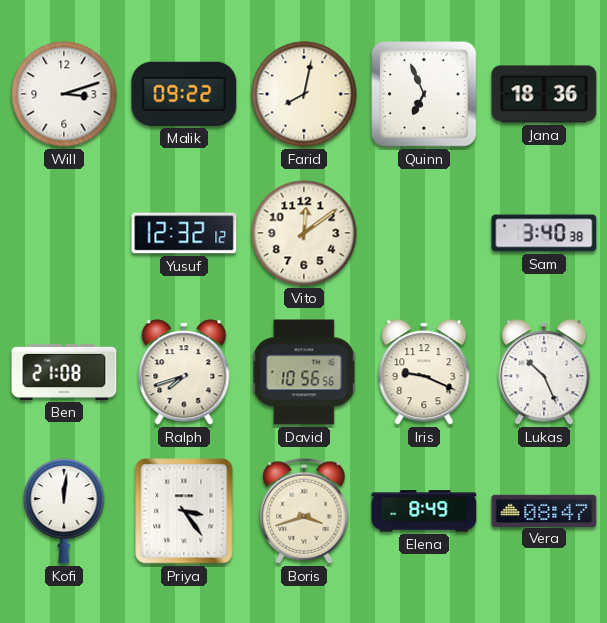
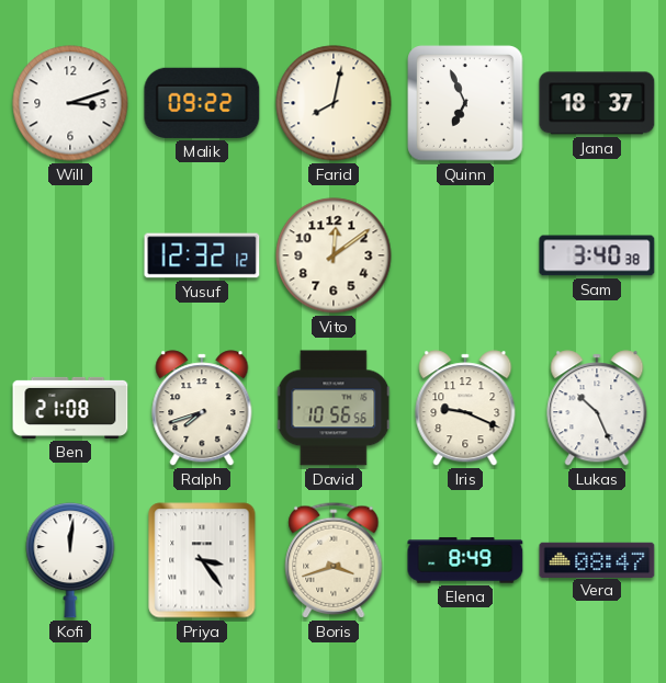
Jana: 18:36 -> 18:37 (597, 103)
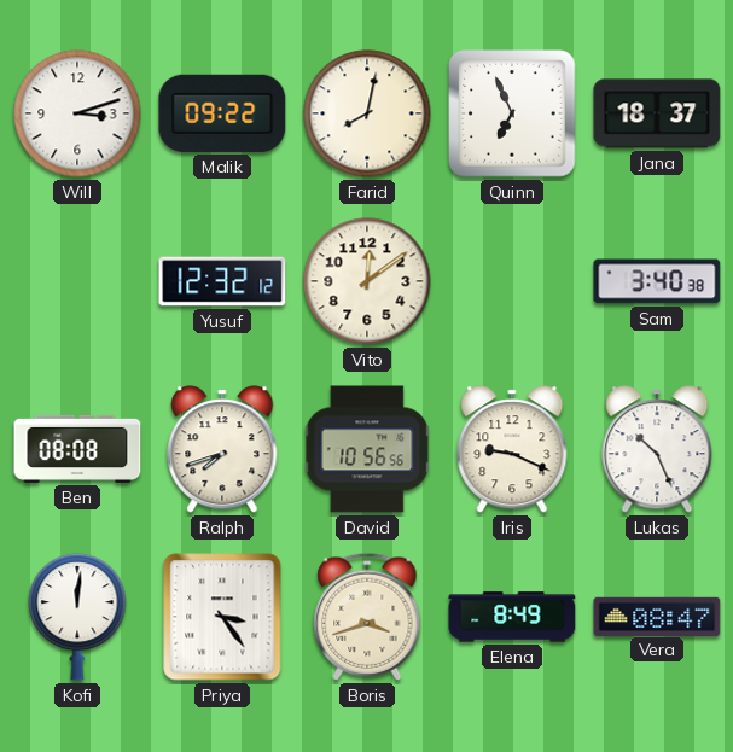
Ben: 21:08 -> 08:08 (77, 449)
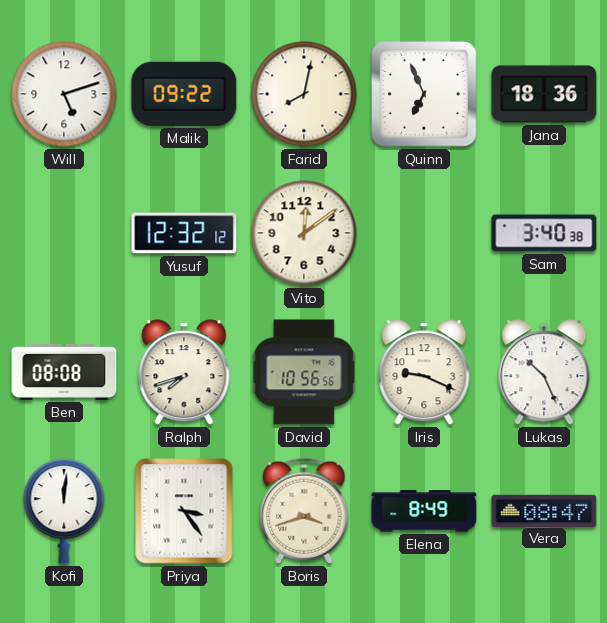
Will: 3:12 -> 5:12 (64, 94)
Jana: 18:37 -> 18:36 (544, 94)
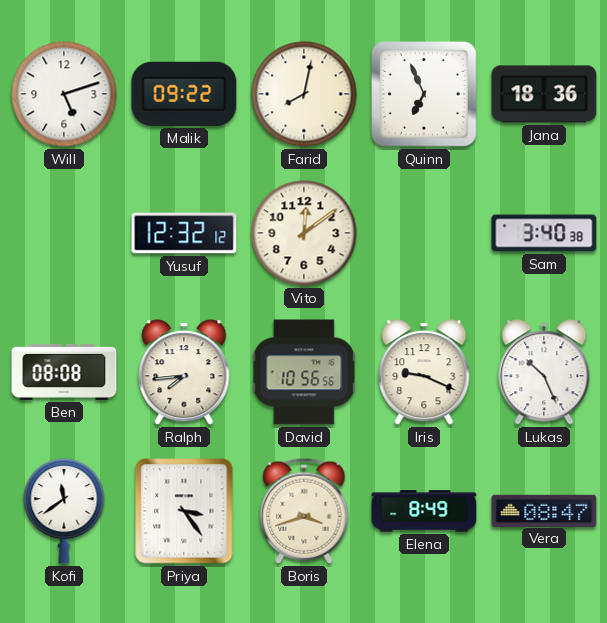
Ralph: 7:42 -> 7:44 (184, 372)
Kofi: 12:01 -> 11:39 (64, 512)
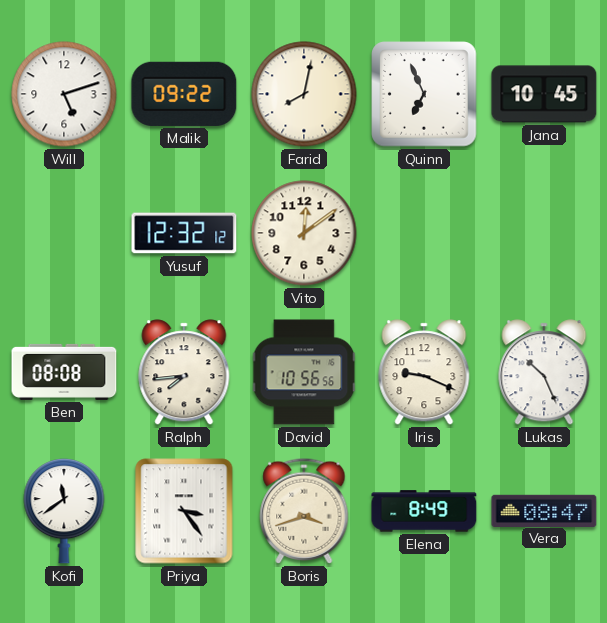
Jana: 18:36 -> 10:45 (544, 94)
Sam: 3:40 -> none (544, 233)
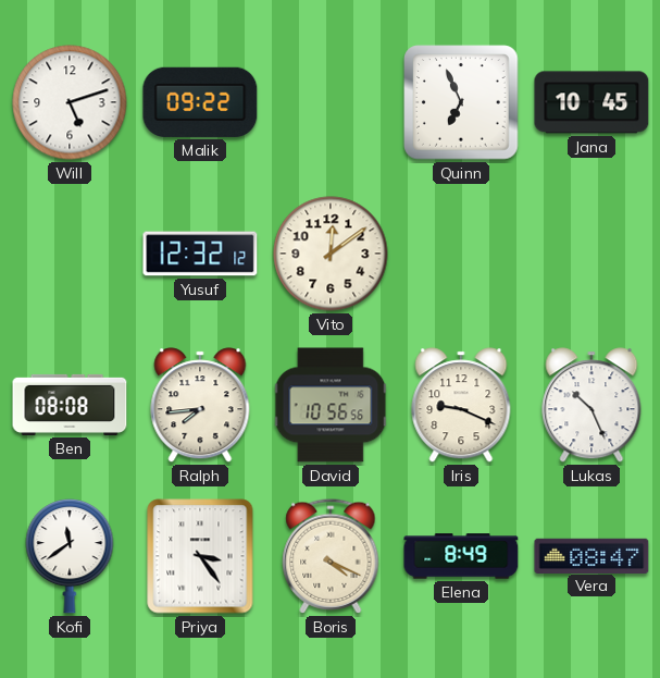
Farid: 8:02 -> none (304, 94)
Boris: 3:42 -> 4:19 (331, 556)
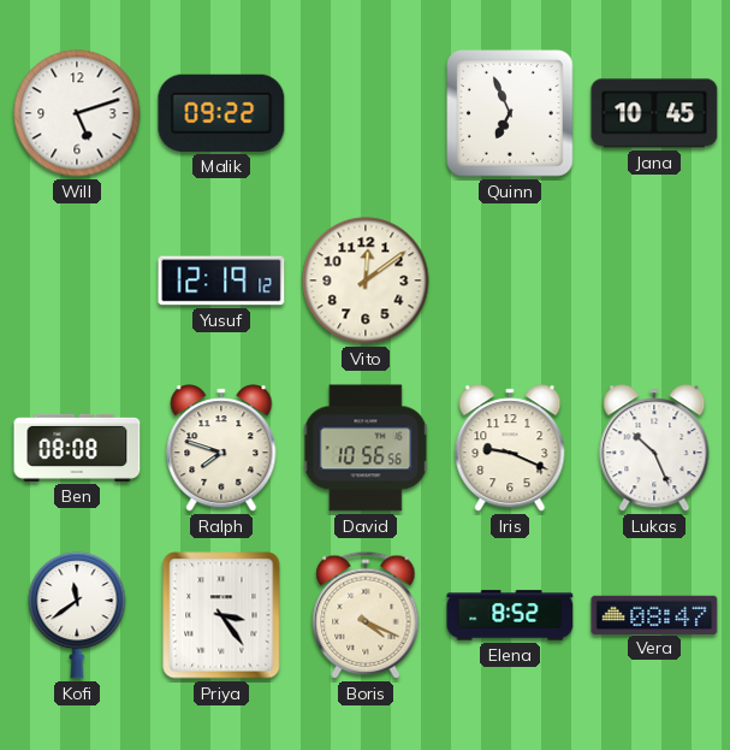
Yusuf: 12:32 -> 12:19 (221, 280)
Ralph: 7:44 -> 7:48 (221, 448)
Elena: 8:49 -> 8:52 (510, 615)
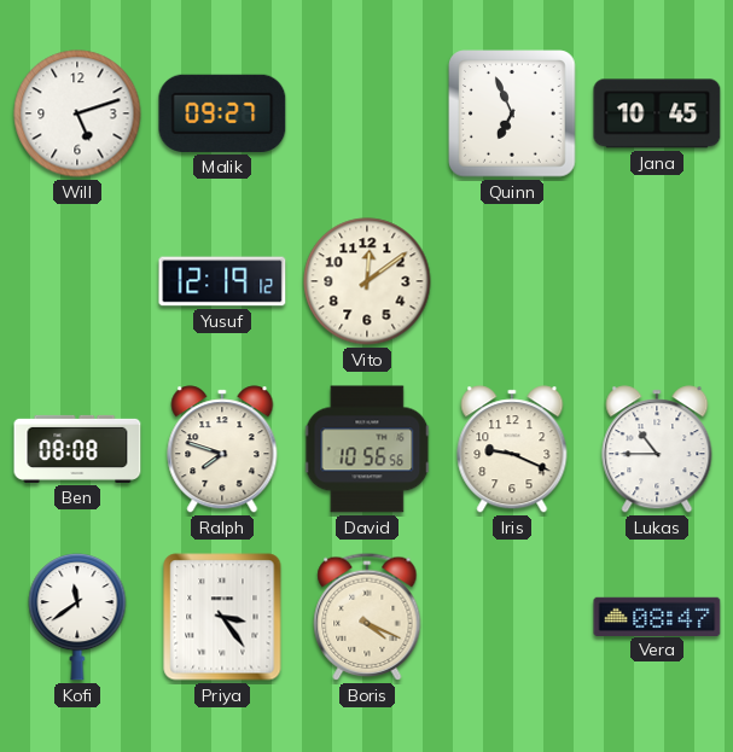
Malik: 09:22 -> 09:27 (222, 113)
Lukas: 10:26 -> 10:45 (657, 449)
Elena: 8:52 -> none (510, 615)
